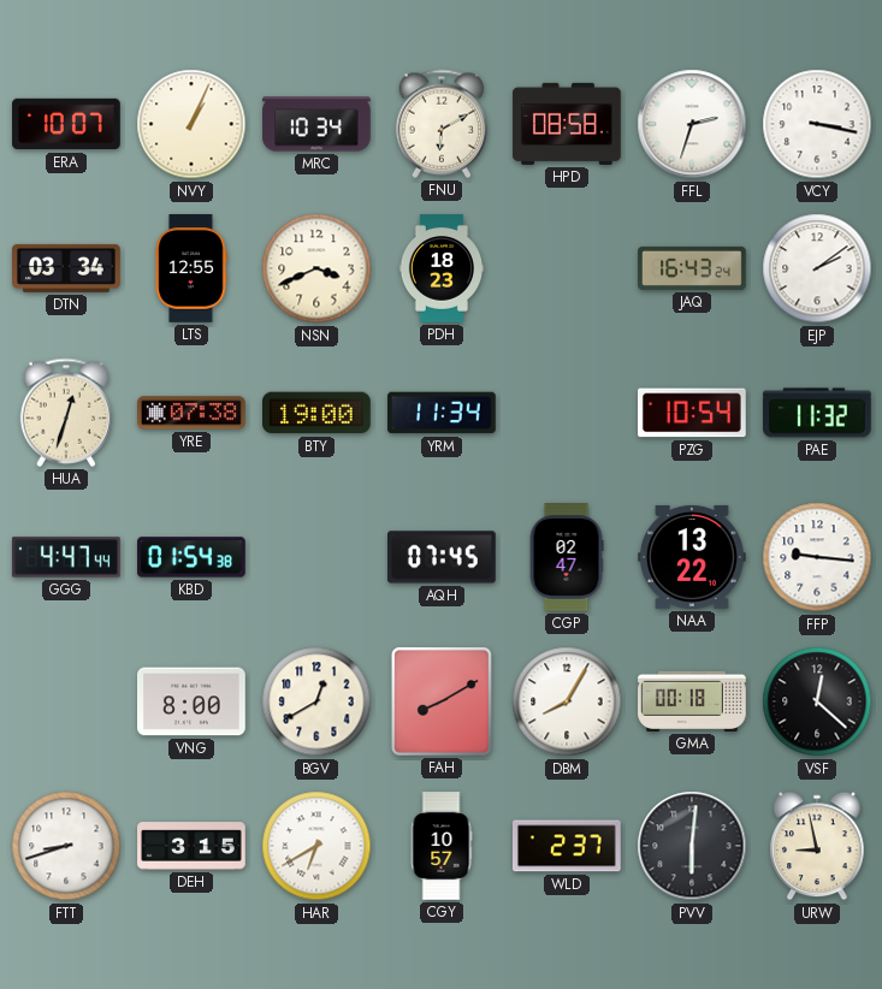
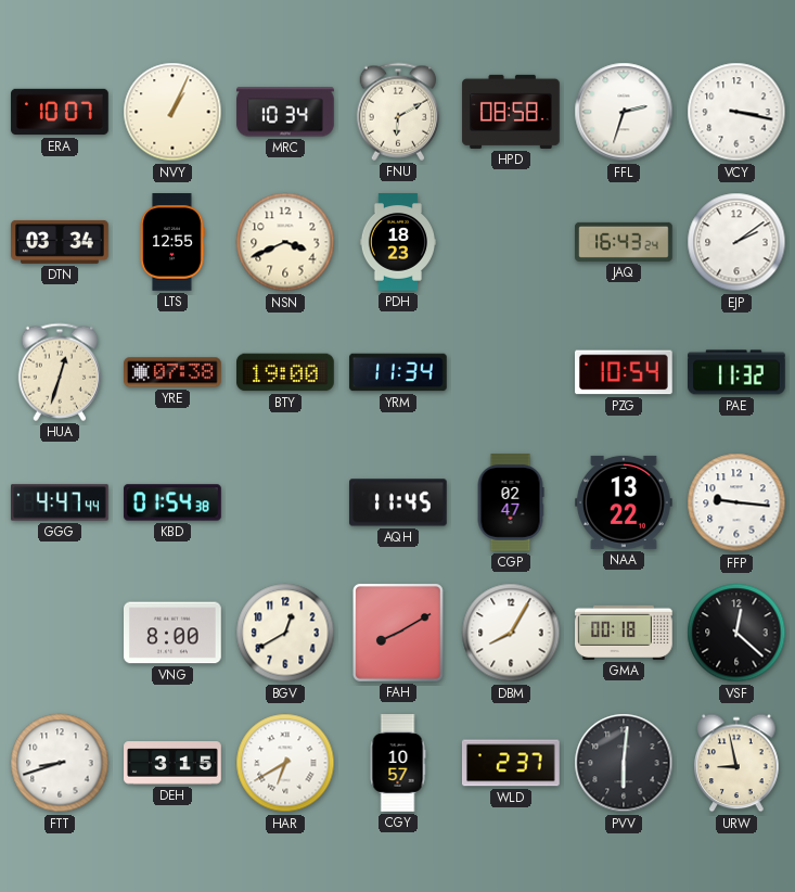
AQH: 07:45 -> 11:45 (399, 502)
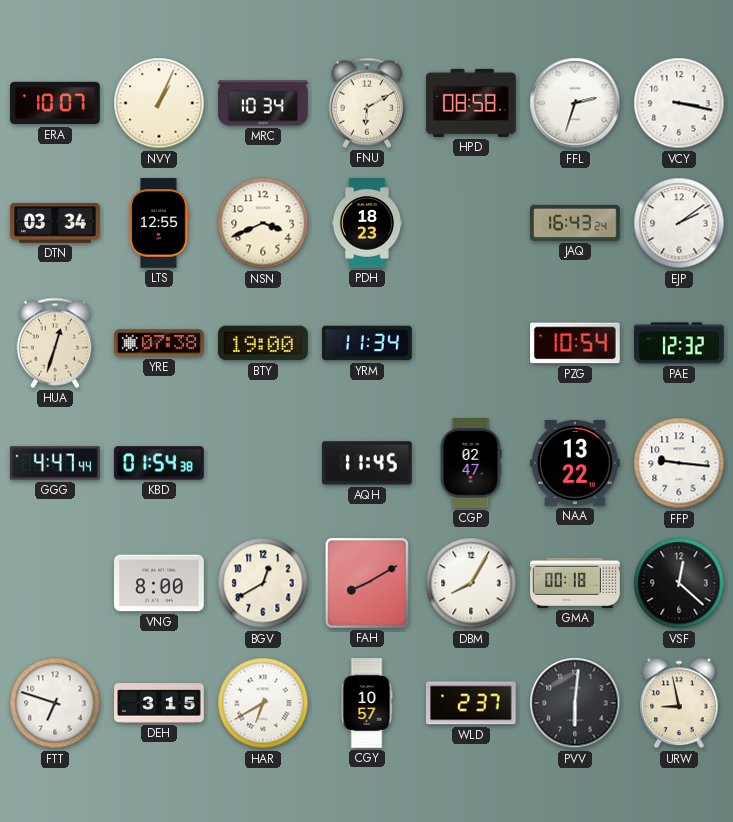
PAE: 11:32 -> 12:32 (680, 343)
FTT: 8:42 -> 6:48 (55, 703)
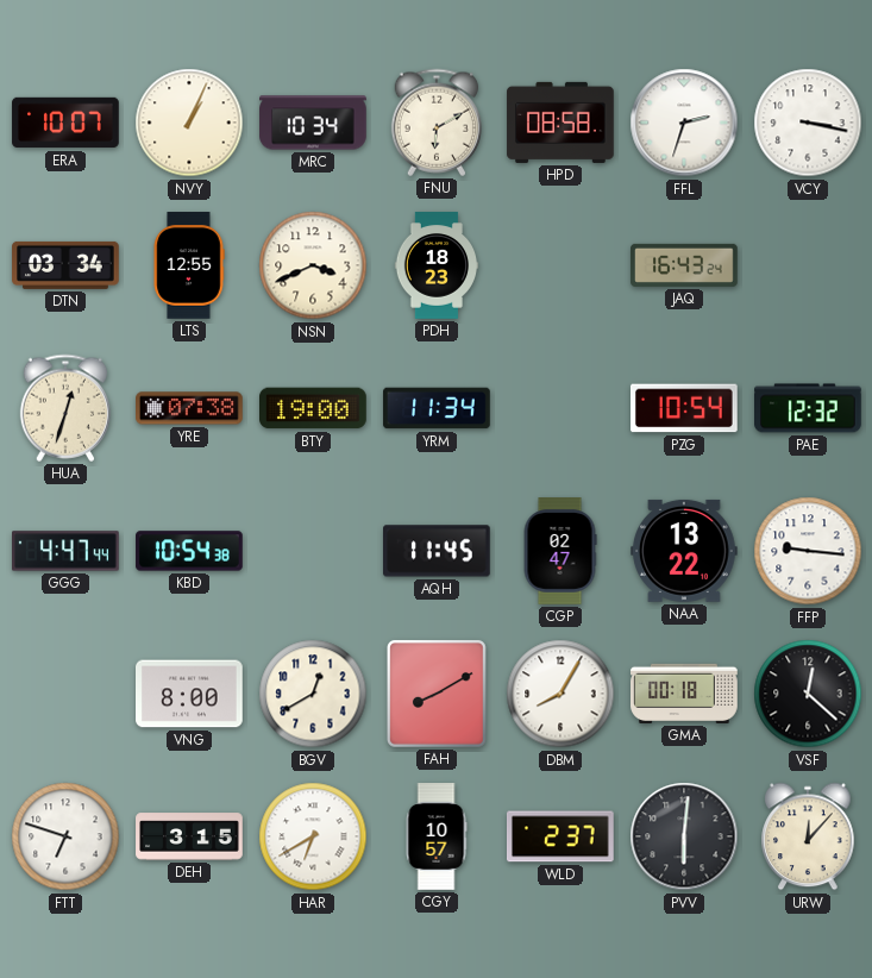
EJP: 2:09 -> none (679, 223)
KBD: 01:54 -> 10:54 (189, 551)
URW: 8:58 -> 12:07 (808, 836)
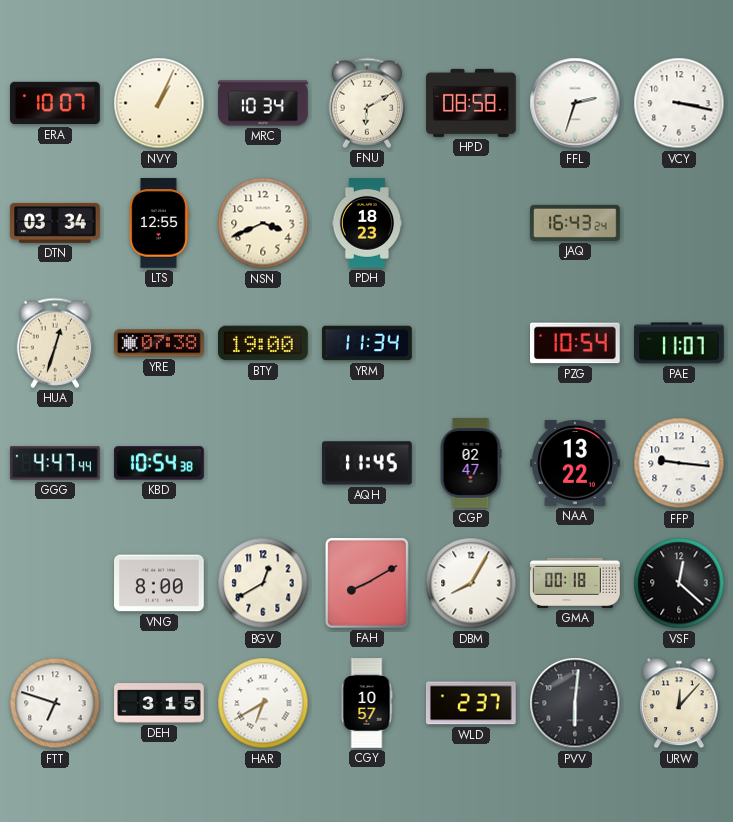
PAE: 12:32 -> 11:07 (680, 343)
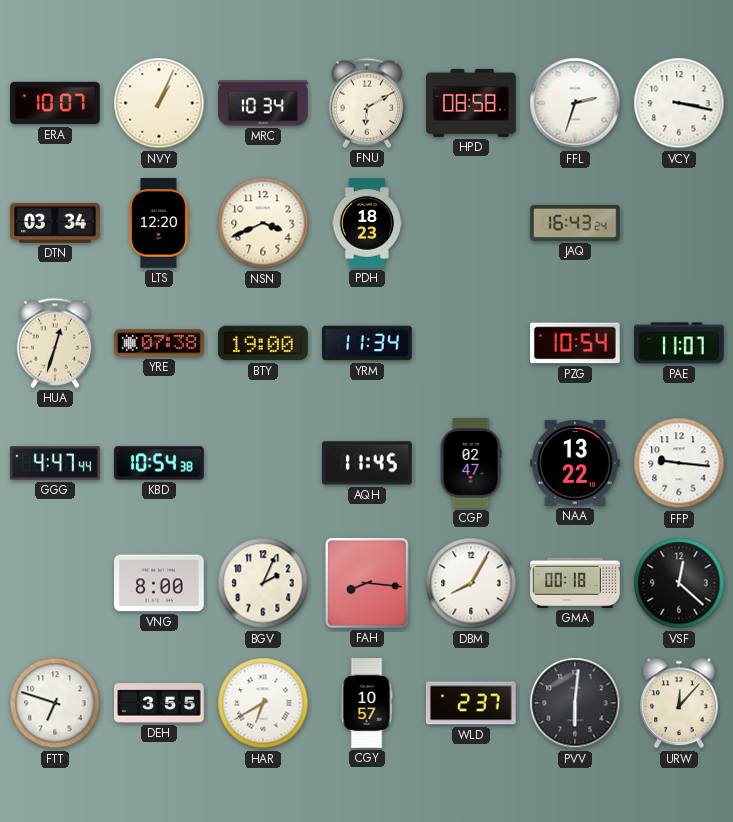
LTS: 12:55 -> 12:20 (159, 223)
BGV: 12:40 -> 2:04 (263, 583)
FAH: 8:10 -> 8:16 (367, 583)
DEH: 3:15 -> 3:55 (159, 703)
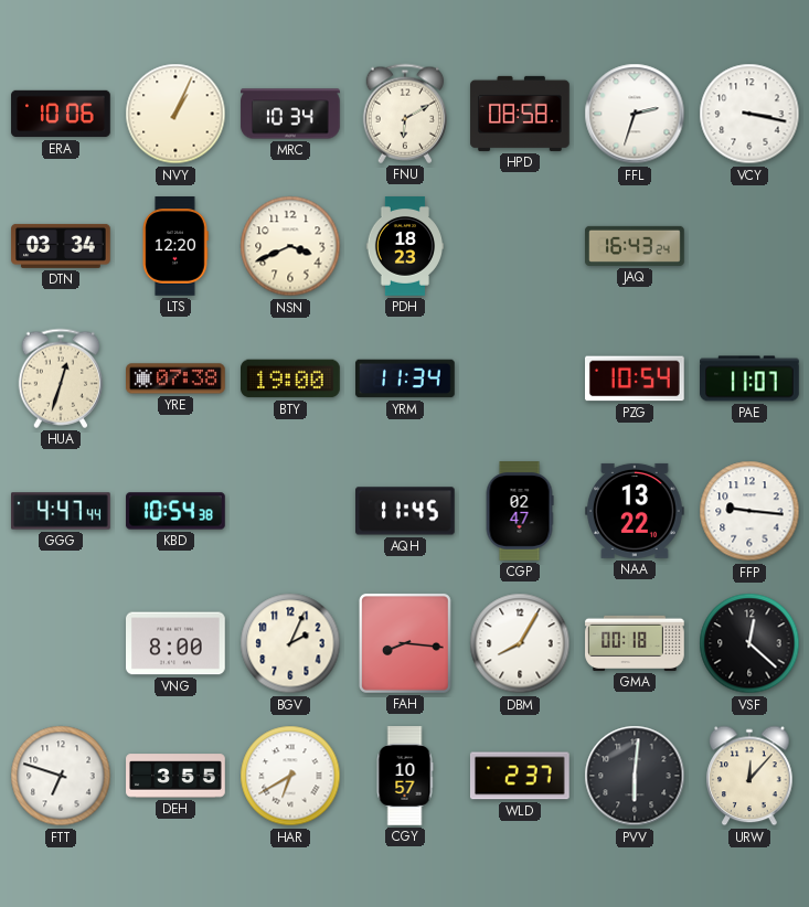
ERA: 10:07 -> 10:06 (61, 114)
